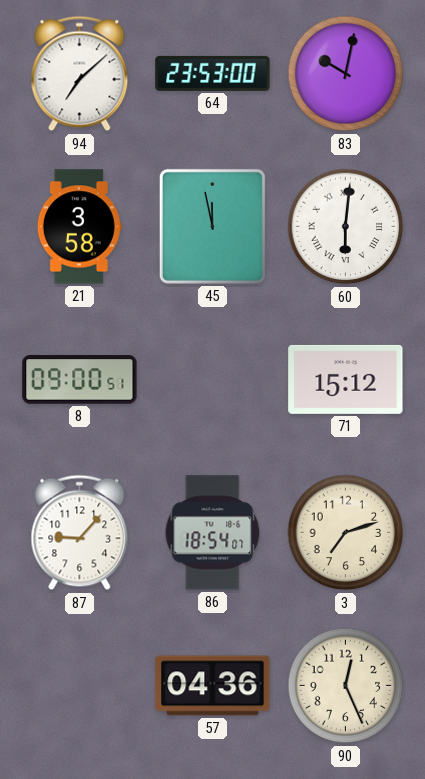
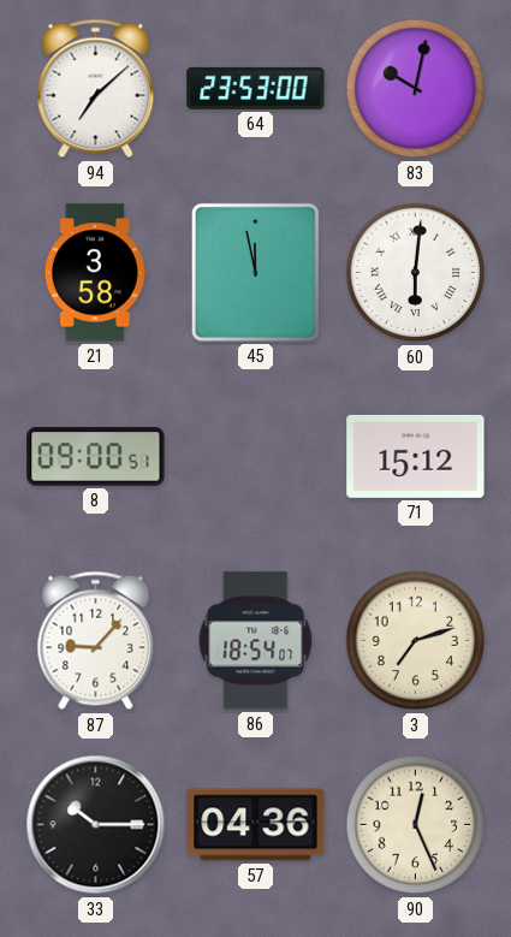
33: none -> 10:15 (96, 825)
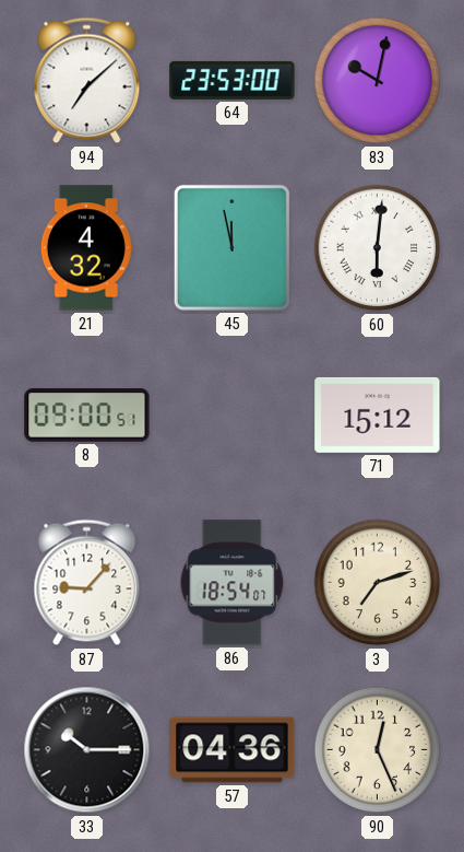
21: 3:58 -> 4:32 (86, 248)
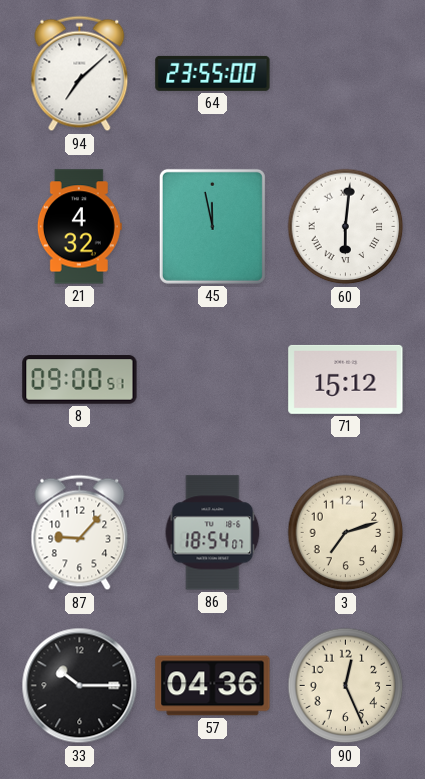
64: 23:53 -> 23:55 (213, 73)
83: 10:02 -> none (378, 81)
